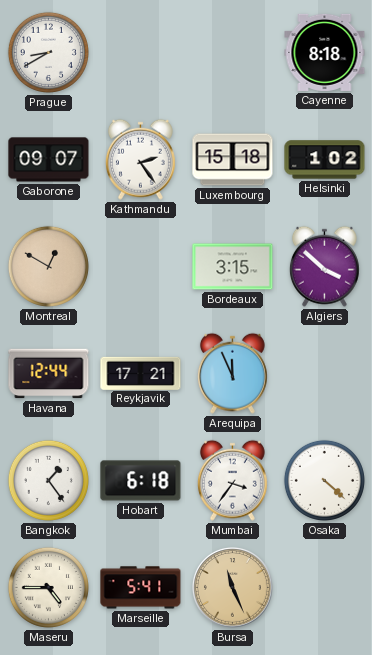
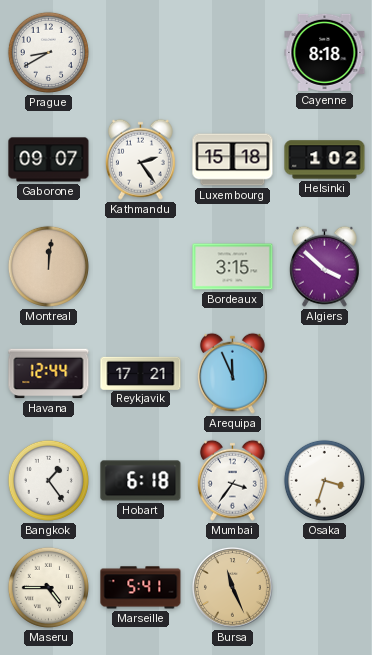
Montreal: 12:50 -> 12:01 (48, 266)
Osaka: 4:22 -> 3:33 (324, 480)
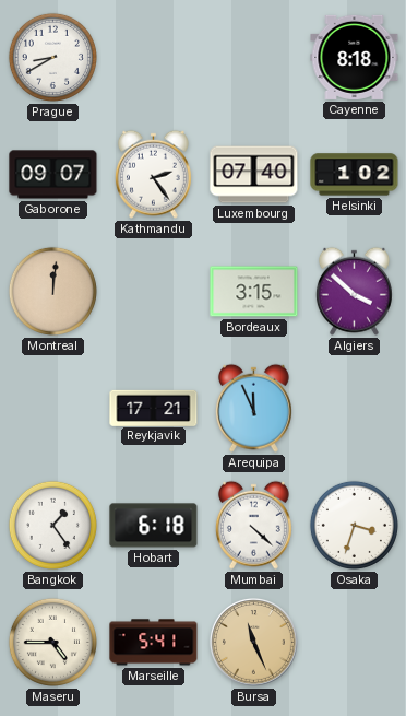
Luxembourg: 15:18 -> 07:40 (254, 175)
Havana: 12:44 -> none (49, 374)
Mumbai: 3:36 -> 4:22 (253, 525)
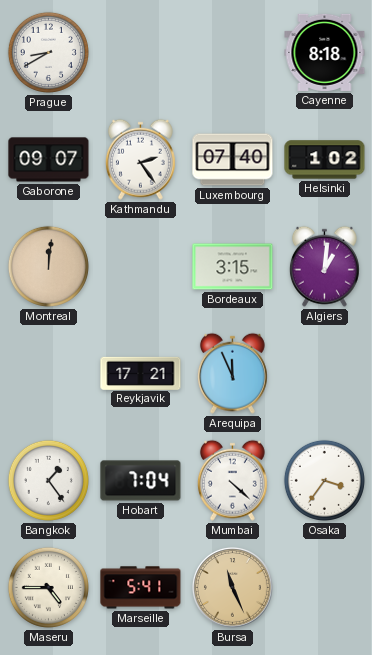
Algiers: 3:52 -> 1:01 (324, 266)
Hobart: 6:18 -> 7:04 (141, 481)
Osaka: 3:33 -> 3:36 (324, 480)
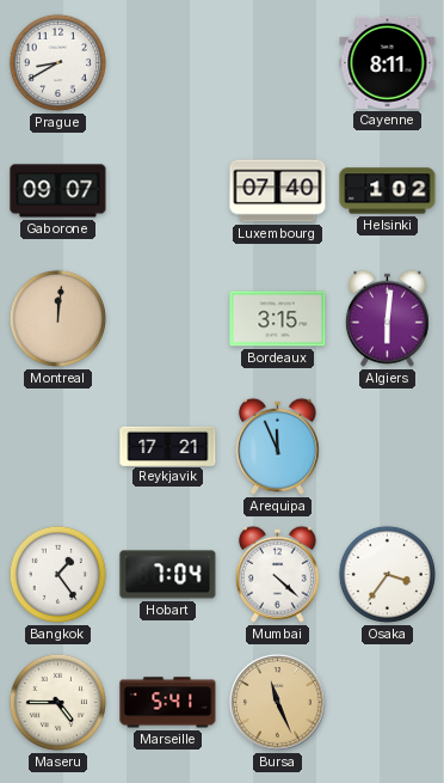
Cayenne: 8:18 -> 8:11 (388, 62)
Kathmandu: 2:24 -> none (140, 159)
Algiers: 1:01 -> 6:01 (387, 318)
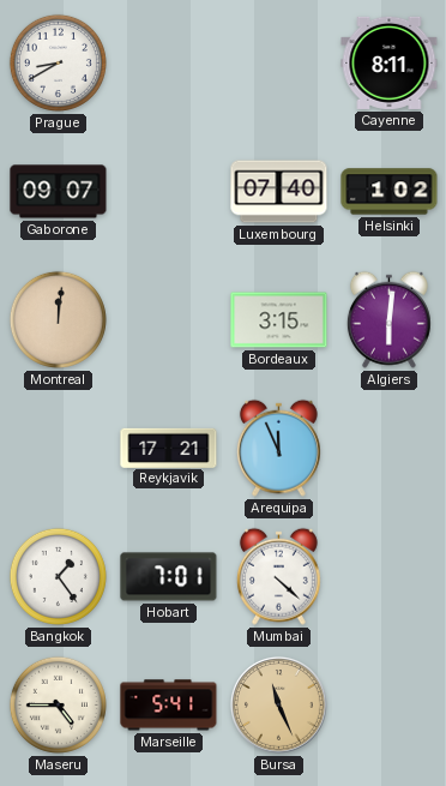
Hobart: 7:04 -> 7:01 (169, 577)
Osaka: 3:36 -> none (387, 574)
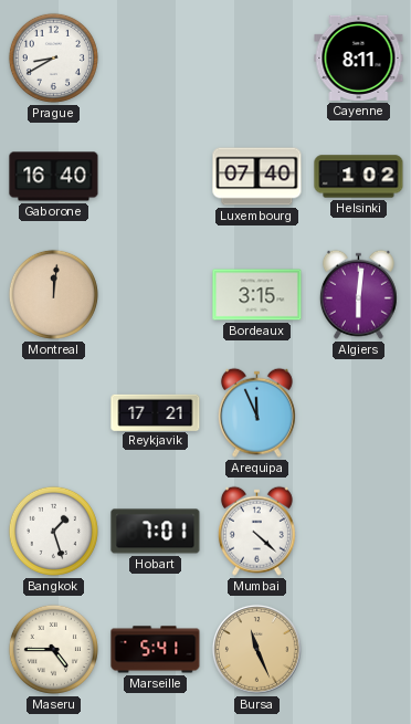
Gaborone: 09:07 -> 16:40 (54, 177)
Bangkok: 1:24 -> 1:27 (53, 531)
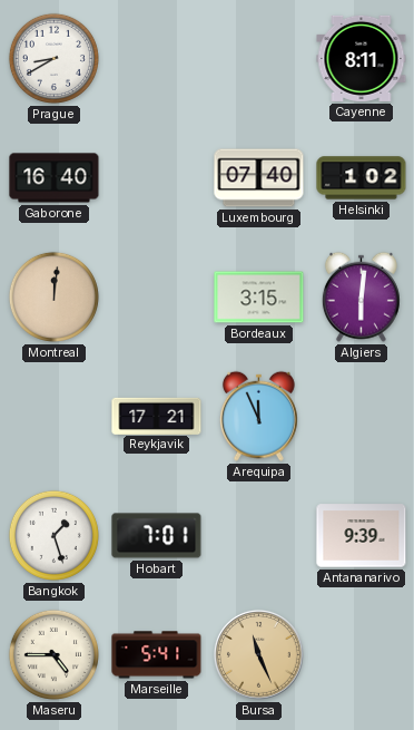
Mumbai: 4:22 -> none (256, 531)
Antananarivo: none -> 9:39 (362, 536)
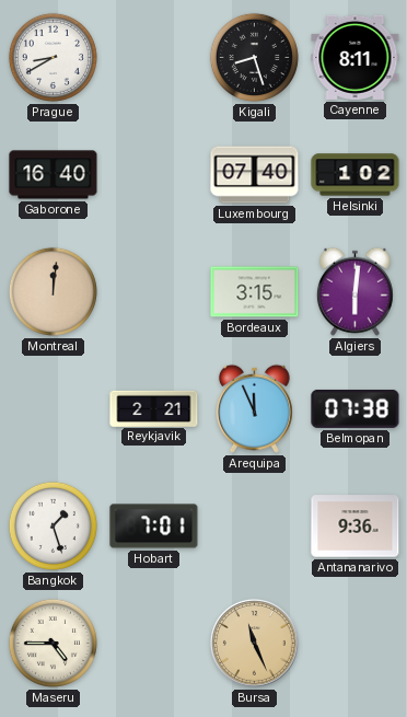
Kigali: none -> 8:27 (254, 57)
Reykjavik: 17:21 -> 2:21 (154, 408)
Belmopan: none -> 07:38 (356, 408)
Antananarivo: 9:39 -> 9:36 (356, 527)
Marseille: 5:41 -> none (157, 655)
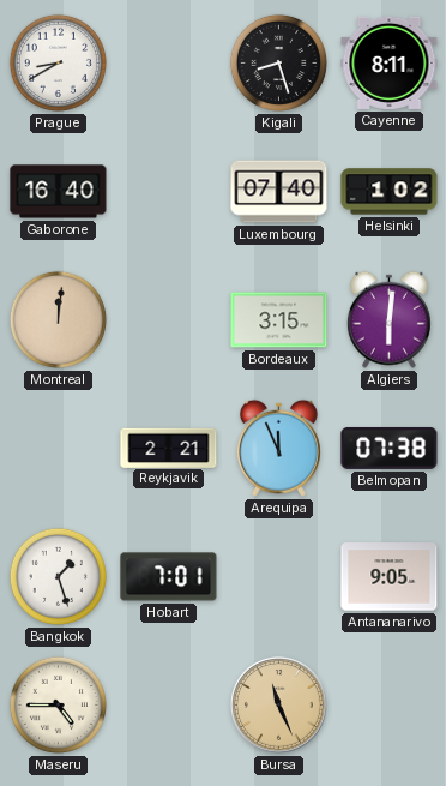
Antananarivo: 9:36 -> 9:05 (390, 577)
